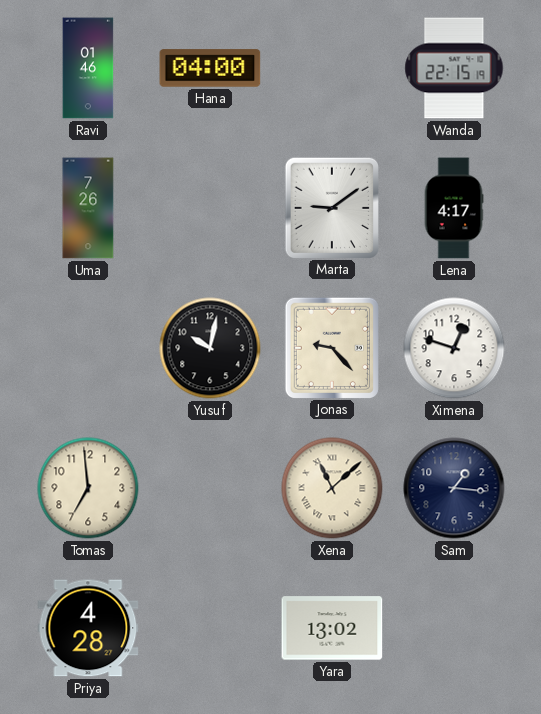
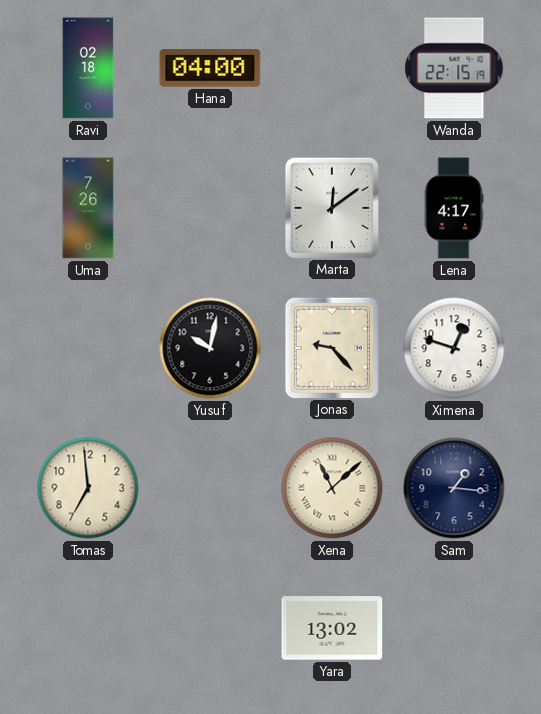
Ravi: 01:46 -> 02:18 (88, 68)
Marta: 9:09 -> 12:09 (331, 207)
Priya: 4:28 -> none (88, 628)
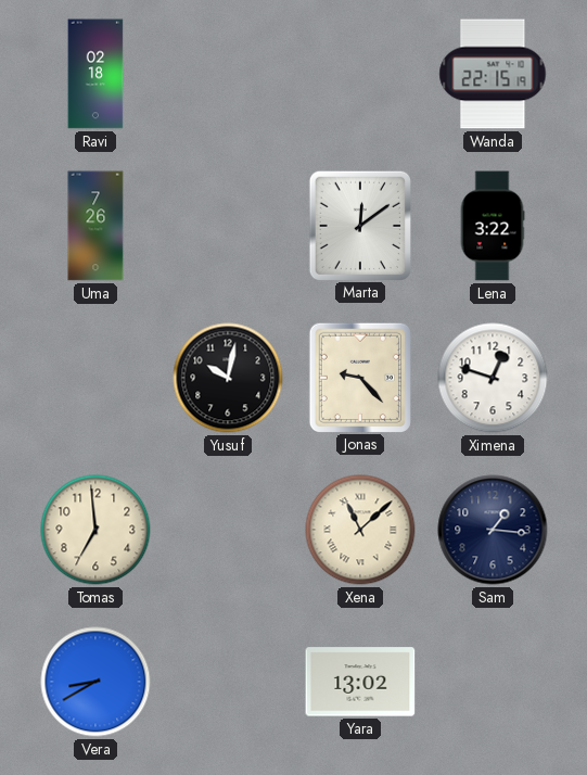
Hana: 04:00 -> none (210, 68)
Lena: 4:17 -> 3:22 (493, 226)
Vera: none -> 8:40 (95, 682)
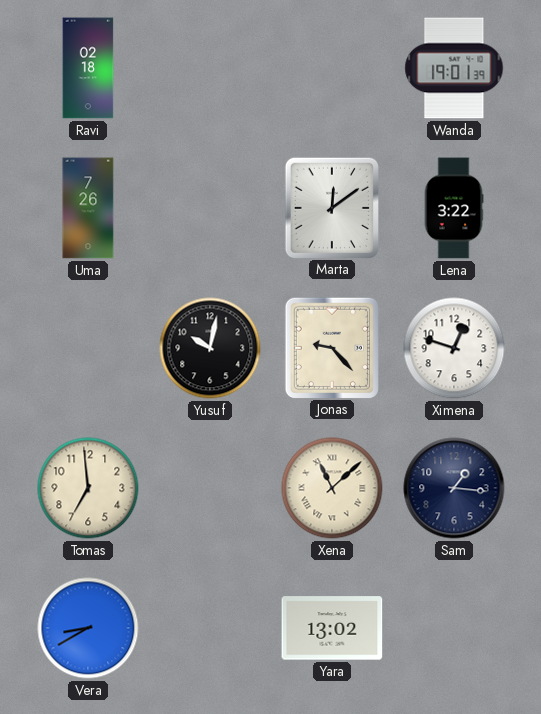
Wanda: 22:15 -> 19:01 (454, 68)
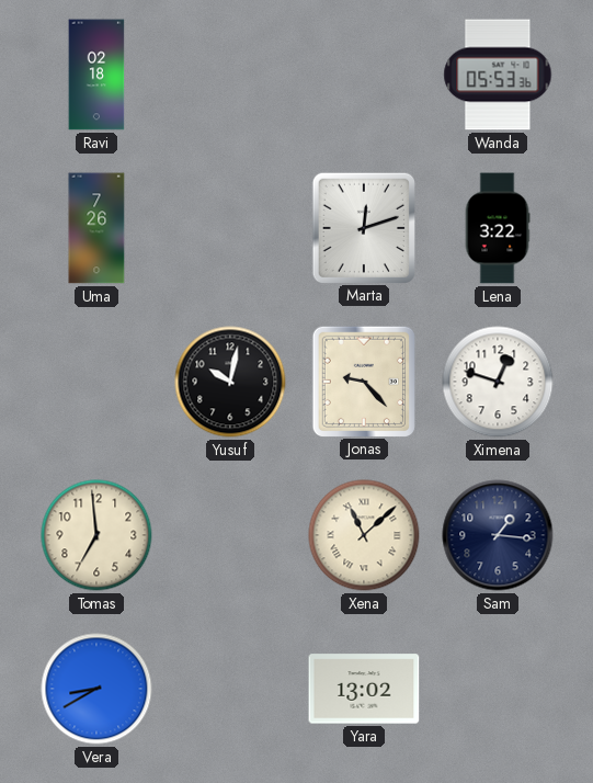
Wanda: 19:01 -> 05:53 (498, 75)
Marta: 12:09 -> 12:12 (363, 227)
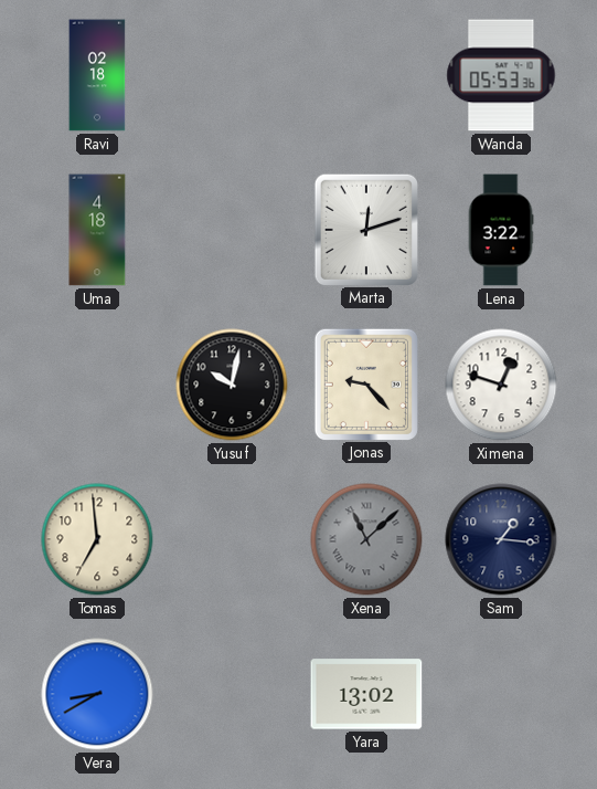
Uma: 7:26 -> 4:18 (97, 230)
Xena dial: cream -> grey (366, 539)
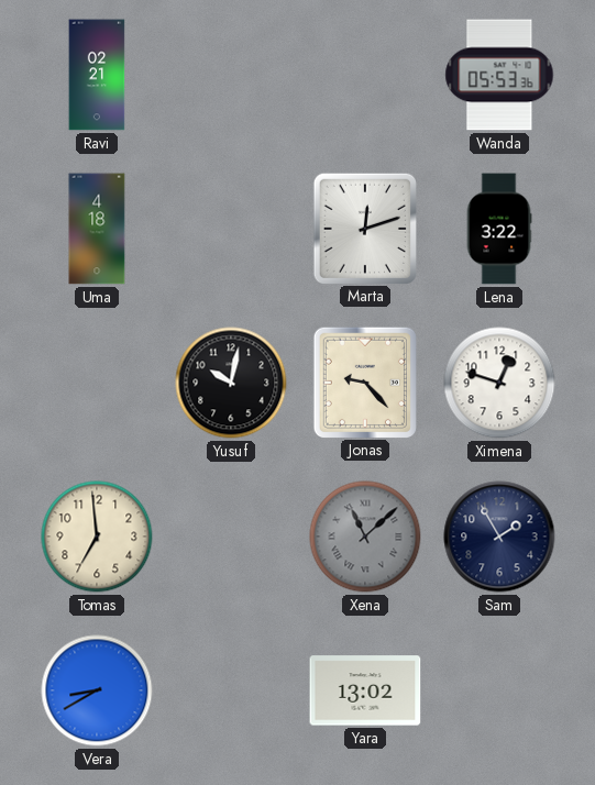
Ravi: 02:18 -> 02:21 (97, 75)
Sam: 1:16 -> 1:55 (499, 537)
